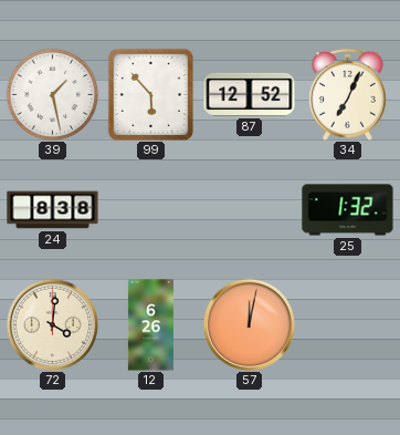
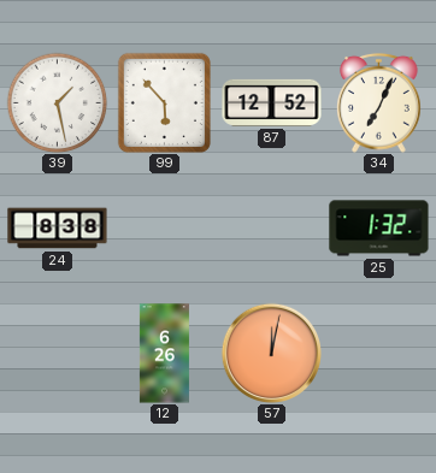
72: 4:01 -> none (52, 324)
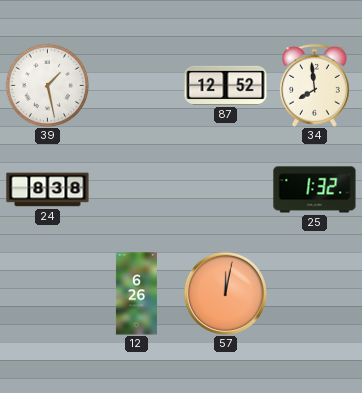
99: 5:53 -> none (164, 102)
34: 7:04 -> 7:59 (315, 85)
